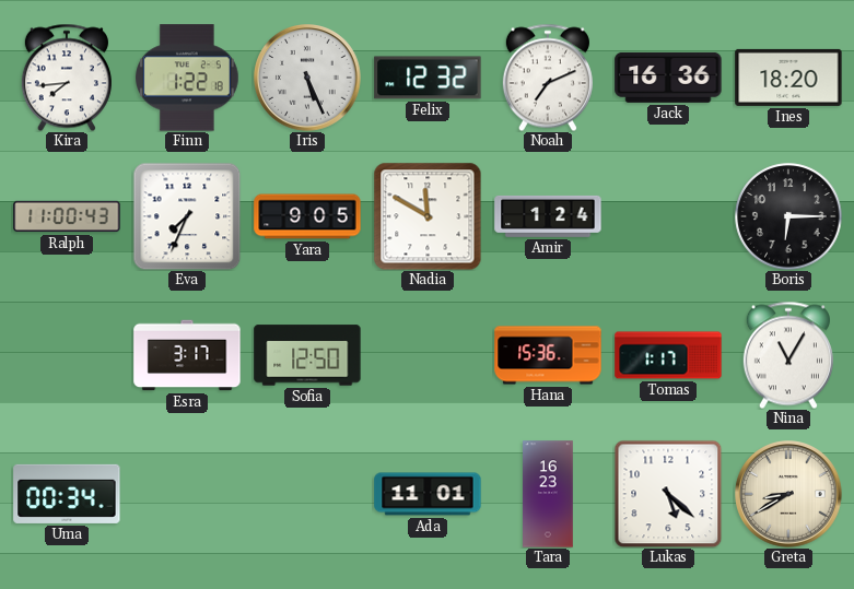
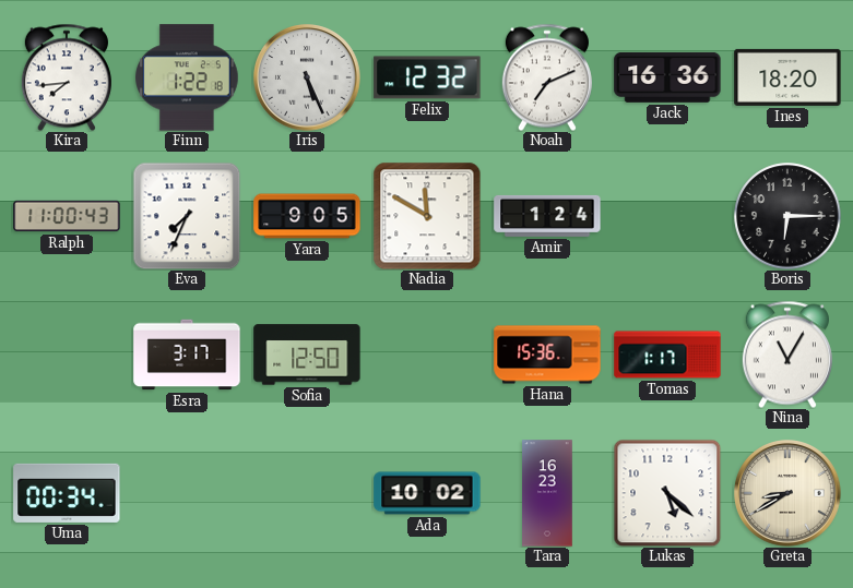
Ada: 11:01 -> 10:02 (427, 493)
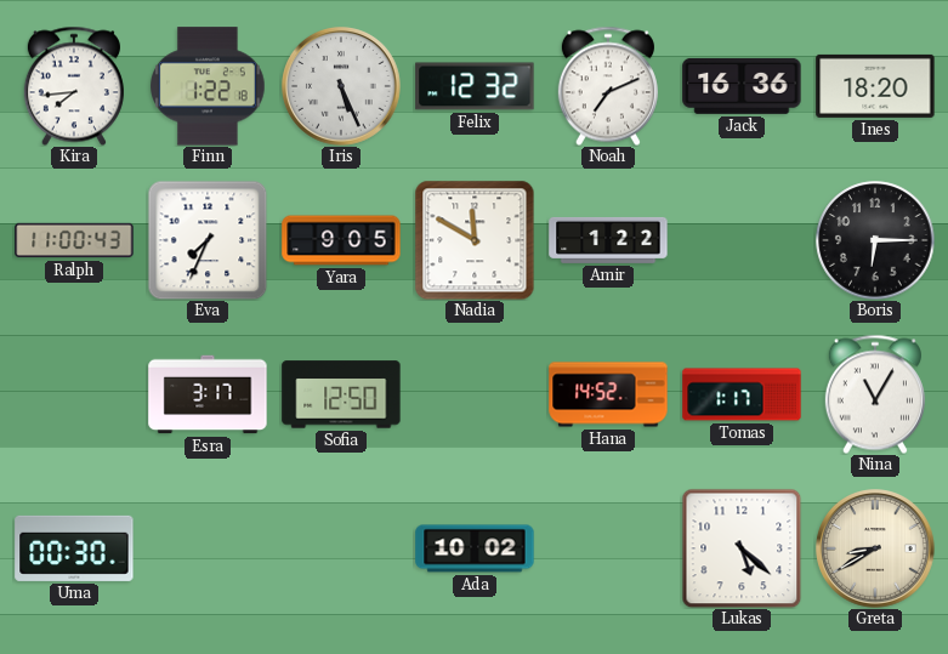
Amir: 1:24 -> 1:22 (608, 240)
Hana: 15:36 -> 14:52 (608, 394)
Uma: 00:34 -> 00:30 (74, 548)
Tara: 16:23 -> none (547, 493)
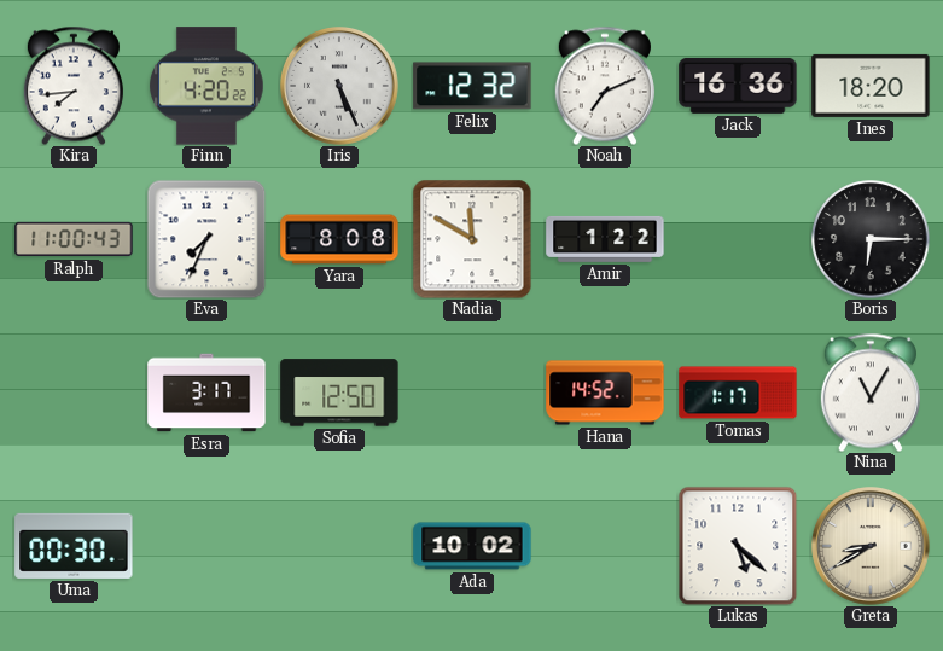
Finn: 1:22 -> 4:20 (208, 86)
Yara: 9:05 -> 8:08 (339, 239)
